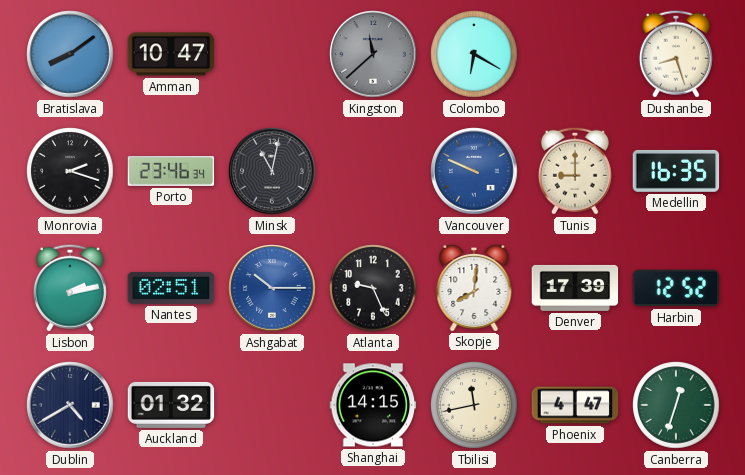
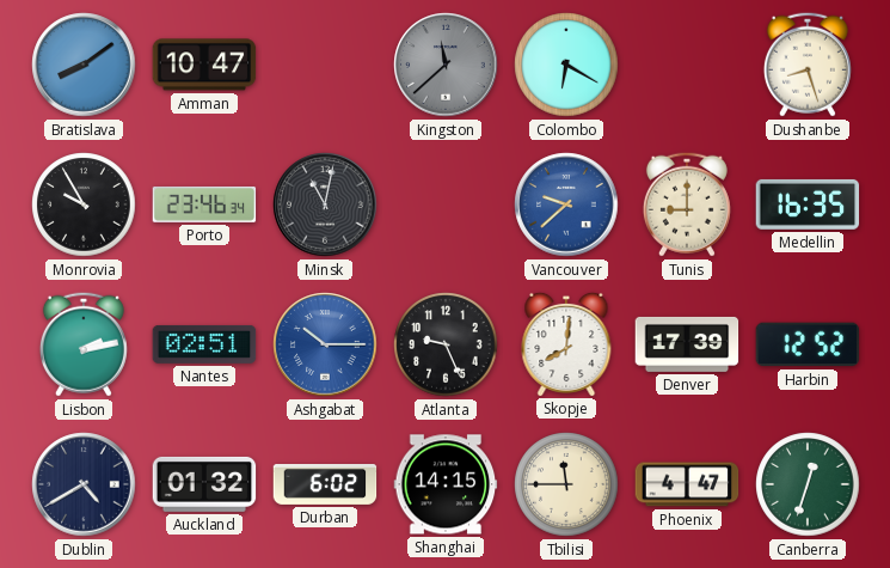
Monrovia: 2:18 -> 9:55 (84, 204)
Vancouver: 9:49 -> 9:38 (566, 204)
Durban: none -> 6:02 (325, 485)
Tbilisi: 11:43 -> 11:45 (566, 484)
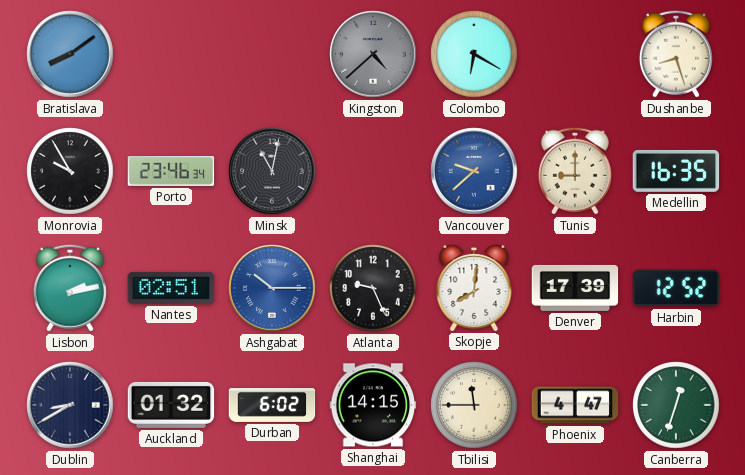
Amman: 10:47 -> none (204, 65)
Kingston: 11:38 -> 4:38 (373, 54)
Dublin: 4:40 -> 8:40 (70, 405)
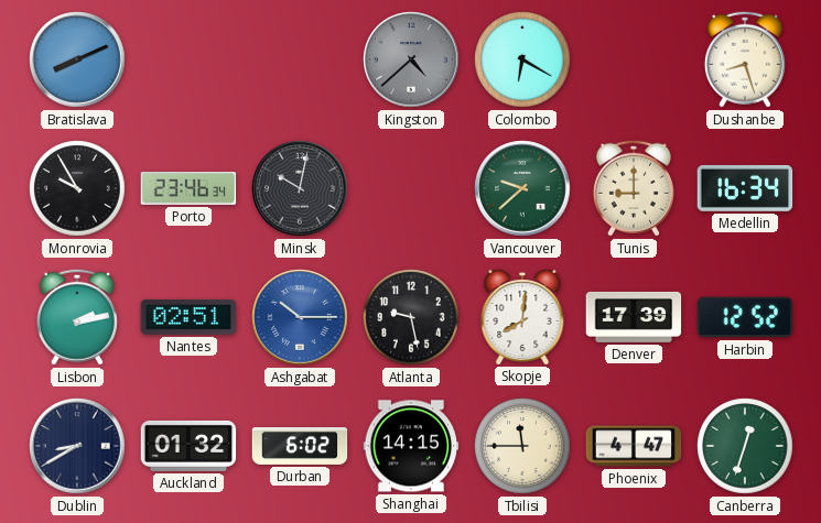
Bratislava: 8:09 -> 8:11 (77, 59)
Minsk: 11:02 -> 10:02 (300, 188)
Vancouver dial: blue -> green (522, 188)
Medellin: 16:35 -> 16:34 (745, 188)
Atlanta: 9:26 -> 9:28 (411, 317)
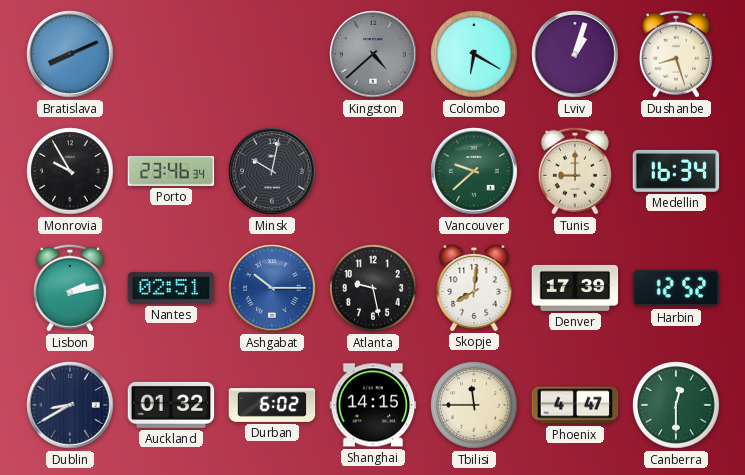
Lviv: none -> 1:03 (575, 54)
Canberra: 12:33 -> 12:30 (676, 405)
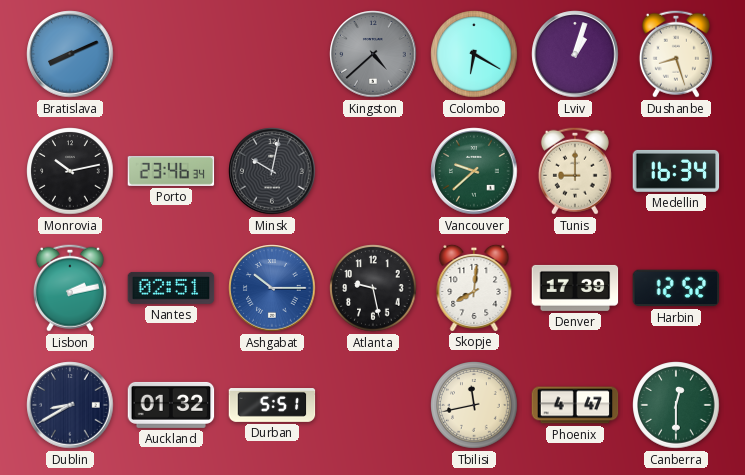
Monrovia: 9:55 -> 10:13 (70, 171)
Durban: 6:02 -> 5:51 (272, 406)
Shanghai: 14:15 -> none (373, 405)
Tbilisi: 11:45 -> 11:43 (474, 405)
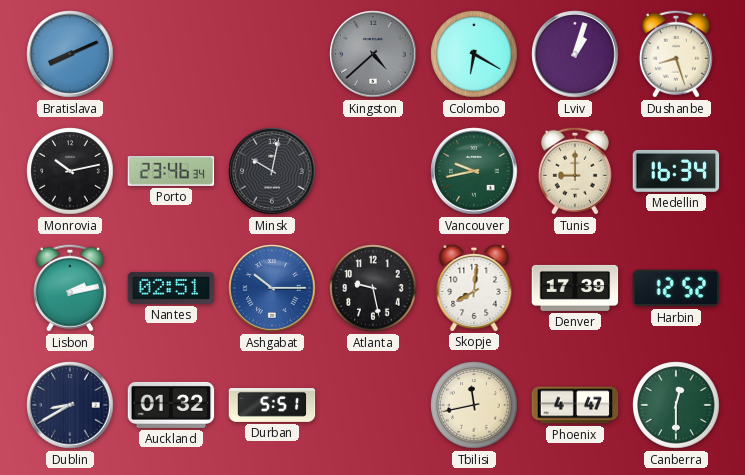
Vancouver: 9:38 -> 9:43 (474, 171)
